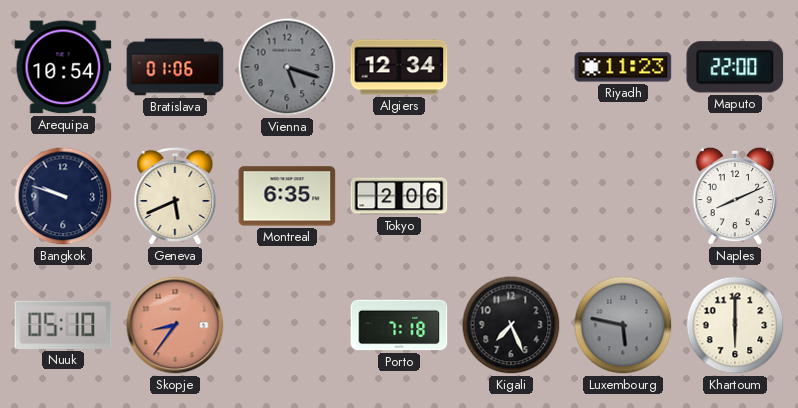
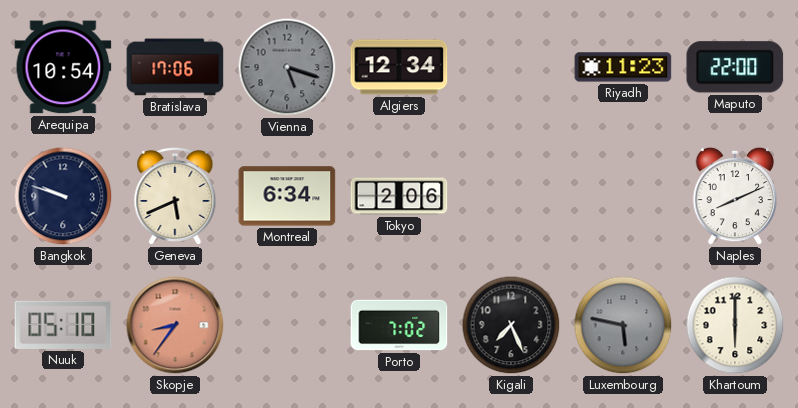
Bratislava: 01:06 -> 17:06 (175, 67)
Montreal: 6:35 -> 6:34 (287, 196)
Porto: 7:18 -> 7:02 (399, 325)
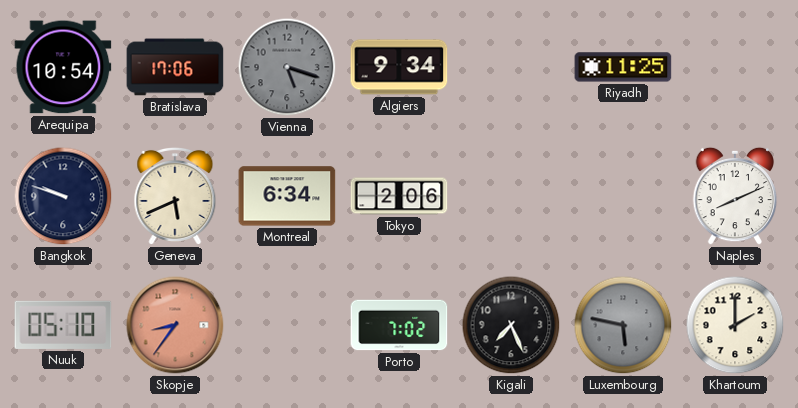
Algiers: 12:34 -> 9:34 (399, 67)
Riyadh: 11:23 -> 11:25 (623, 67)
Maputo: 22:00 -> none (735, 67)
Khartoum: 6:00 -> 2:00 (735, 325)
